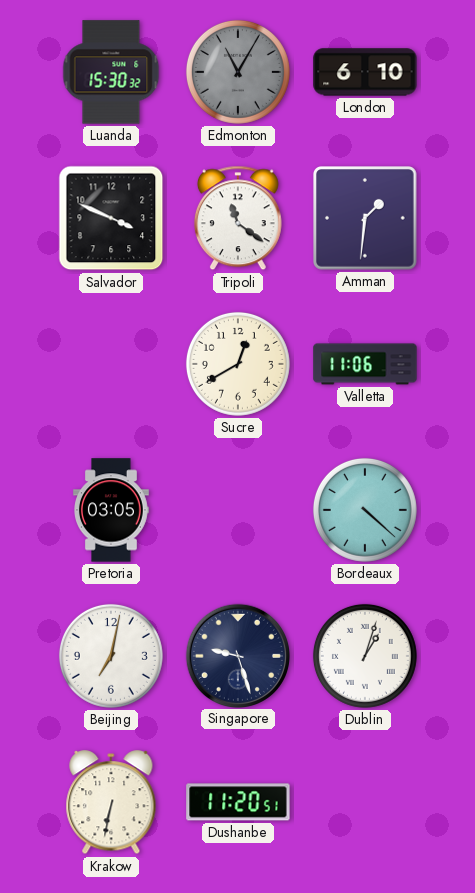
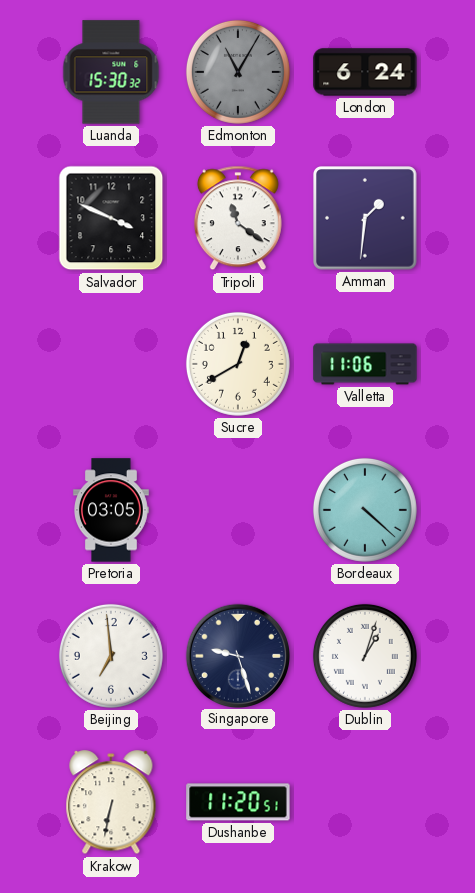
London: 6:10 -> 6:24 (365, 72)
Beijing: 7:02 -> 6:59 (111, 656)
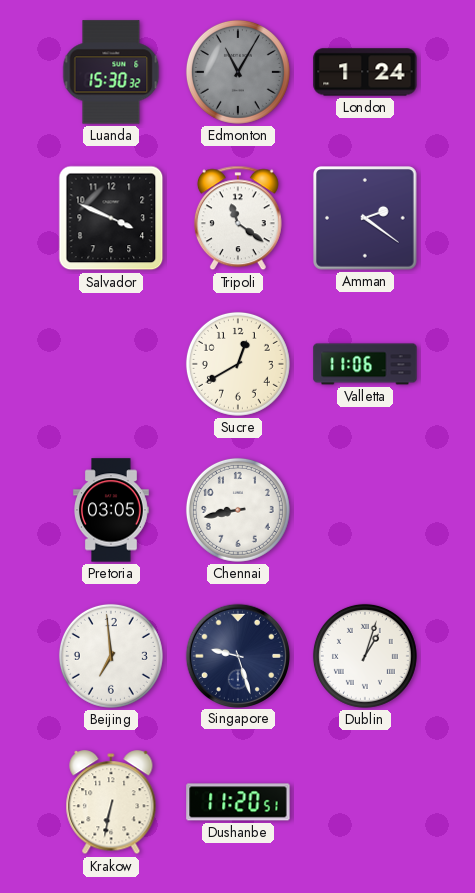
London: 6:24 -> 1:24 (365, 72)
Amman: 1:31 -> 2:21 (366, 219)
Chennai: none -> 8:43 (238, 510)
Bordeaux: 4:22 -> none (365, 510)
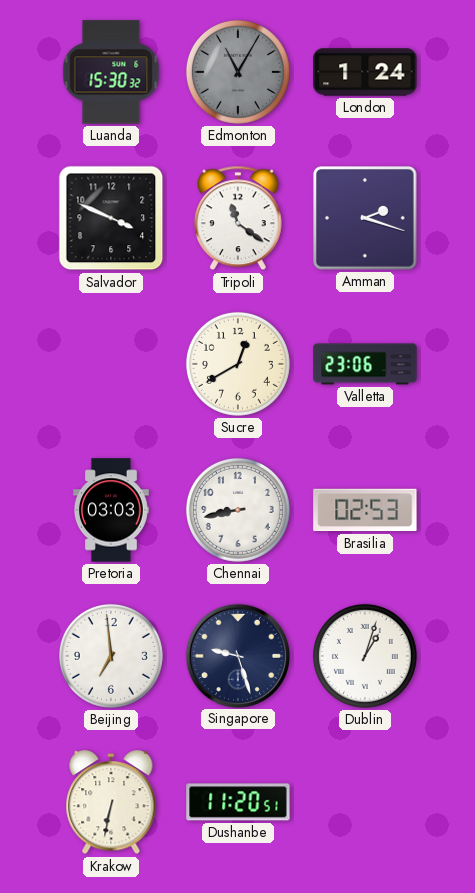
Amman: 2:21 -> 2:18 (366, 219)
Valletta: 11:06 -> 23:06 (365, 364)
Pretoria: 03:05 -> 03:03 (112, 510)
Brasilia: none -> 02:53 (365, 510)
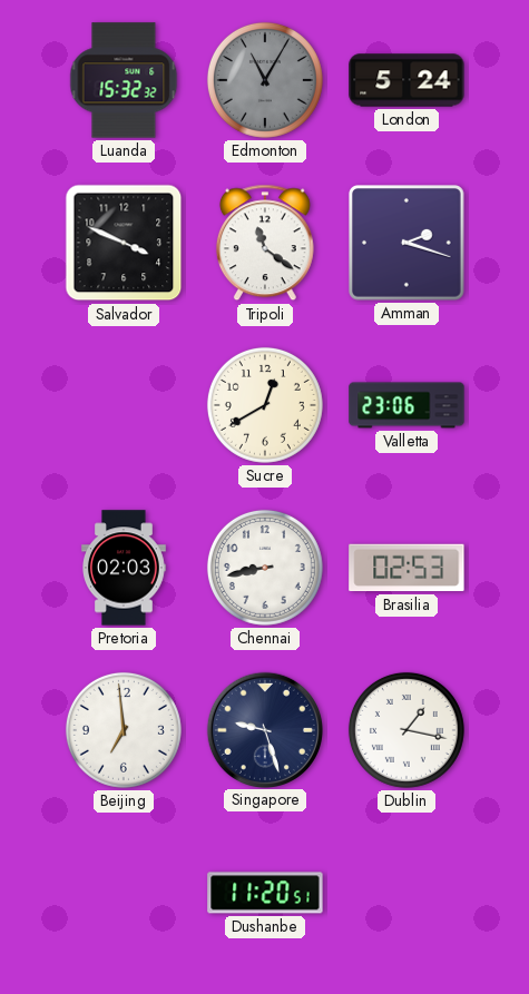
Luanda: 15:30 -> 15:32 (124, 80)
London: 1:24 -> 5:24 (406, 80)
Pretoria: 03:03 -> 02:03 (125, 568)
Dublin: 1:03 -> 1:17 (406, 730)
Krakow: 6:32 -> none (111, 803)
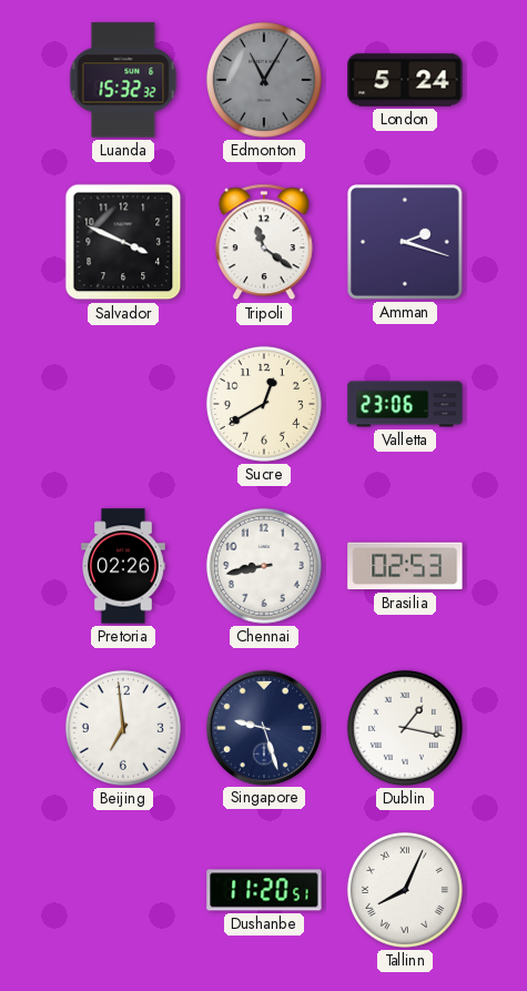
Pretoria: 02:03 -> 02:26 (124, 566)
Tallinn: none -> 8:04 (405, 890)
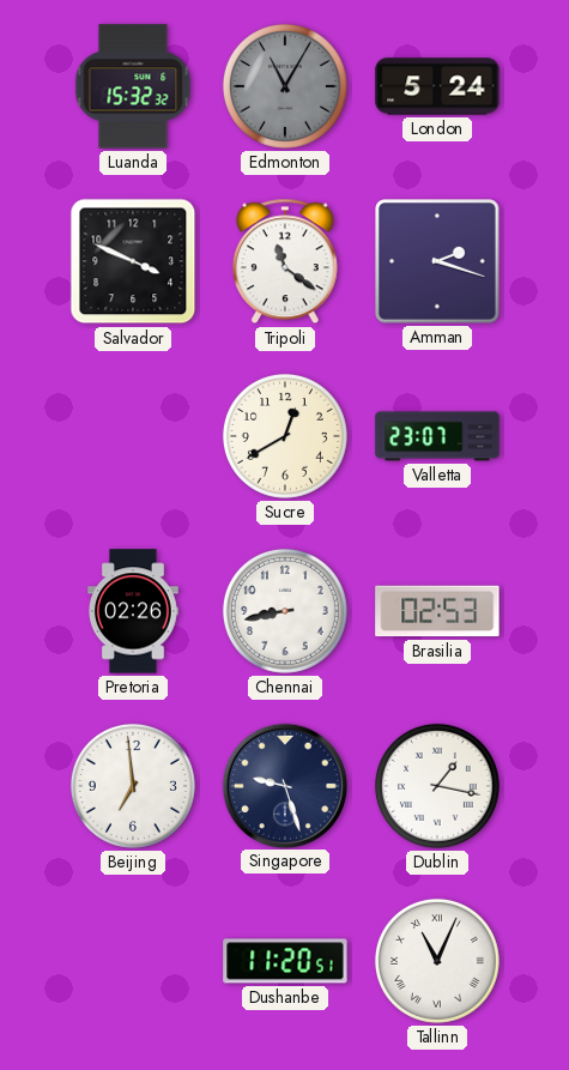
Valletta: 23:06 -> 23:07 (437, 436)
Tallinn: 8:04 -> 11:04 (437, 961)
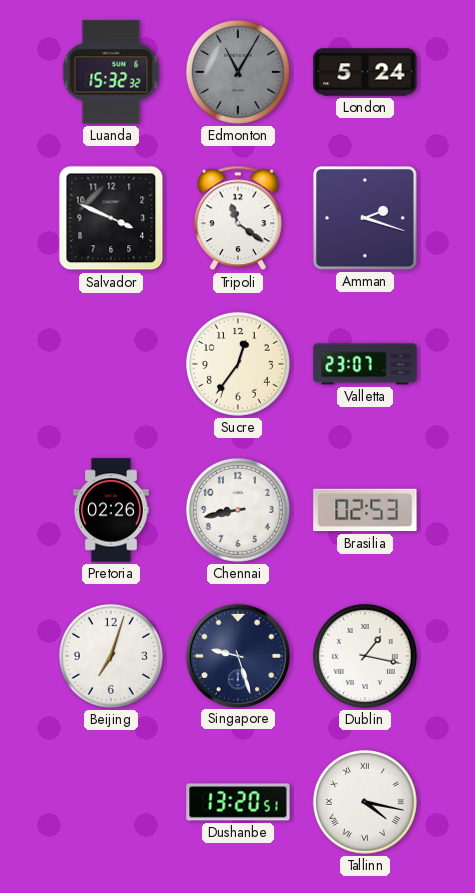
Sucre: 12:40 -> 12:36 (238, 364)
Beijing: 6:59 -> 7:03 (111, 656)
Dushanbe: 11:20 -> 13:20 (238, 802)
Tallinn: 11:04 -> 4:17 (365, 802)
